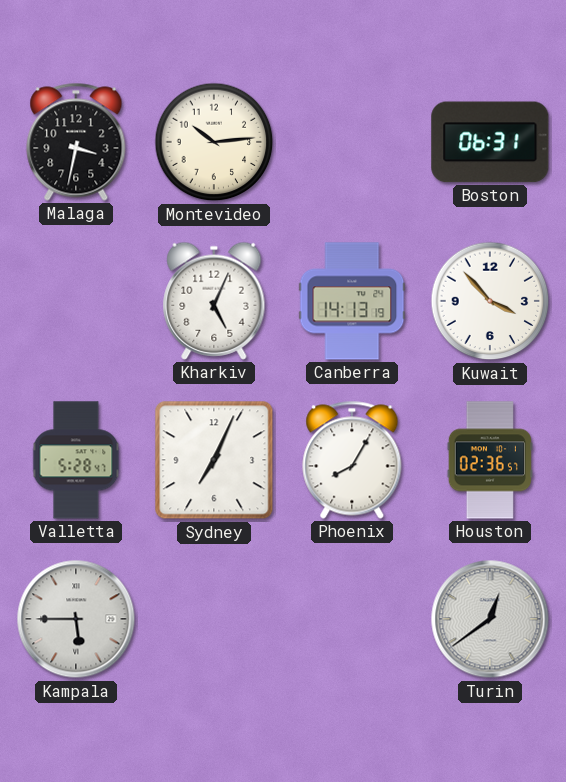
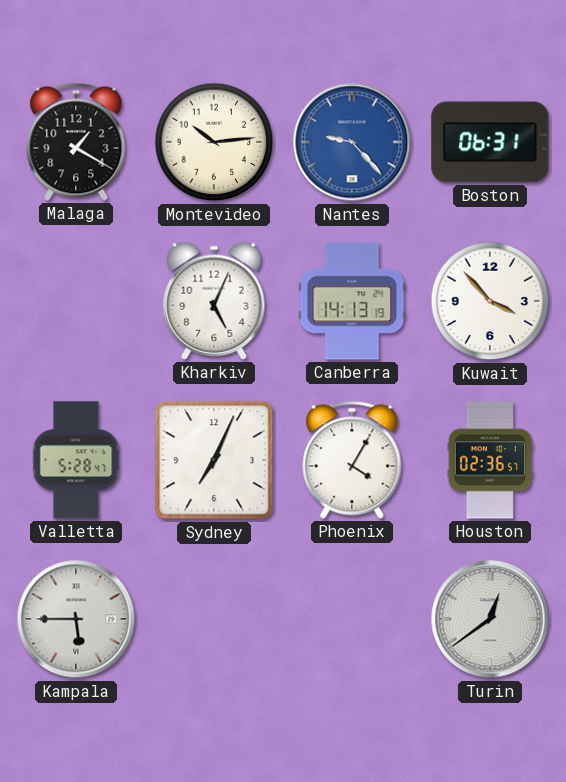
Malaga: 3:32 -> 1:20 (76, 142)
Nantes: none -> 9:23 (352, 142)
Phoenix: 8:05 -> 4:05 (352, 460)
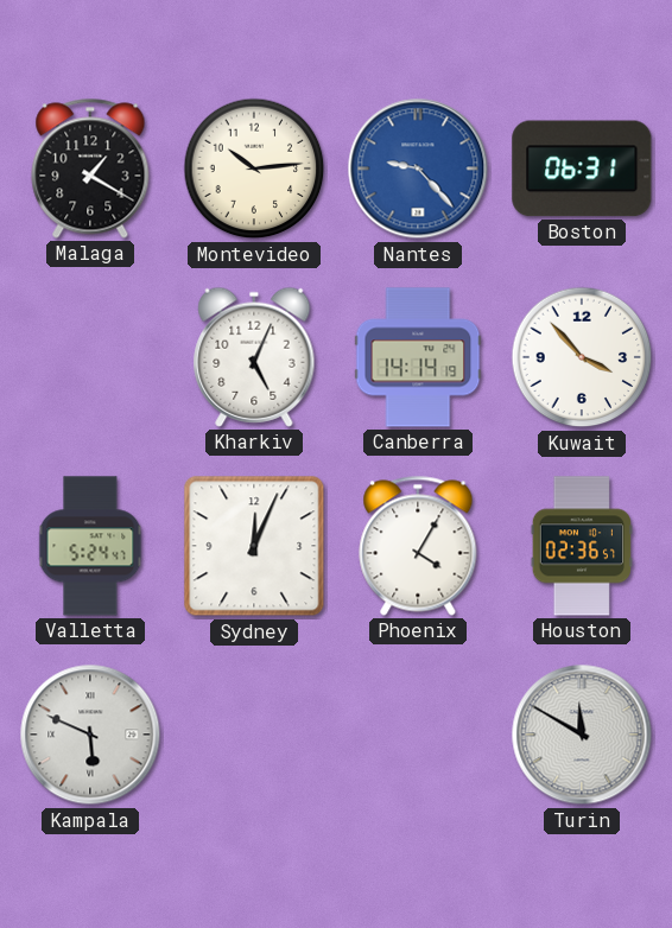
Canberra: 14:13 -> 14:14 (418, 357)
Valletta: 5:28 -> 5:24 (90, 546)
Sydney: 7:04 -> 12:04 (254, 546)
Kampala: 5:45 -> 5:49 (90, 735)
Turin: 12:39 -> 11:50 (582, 735)
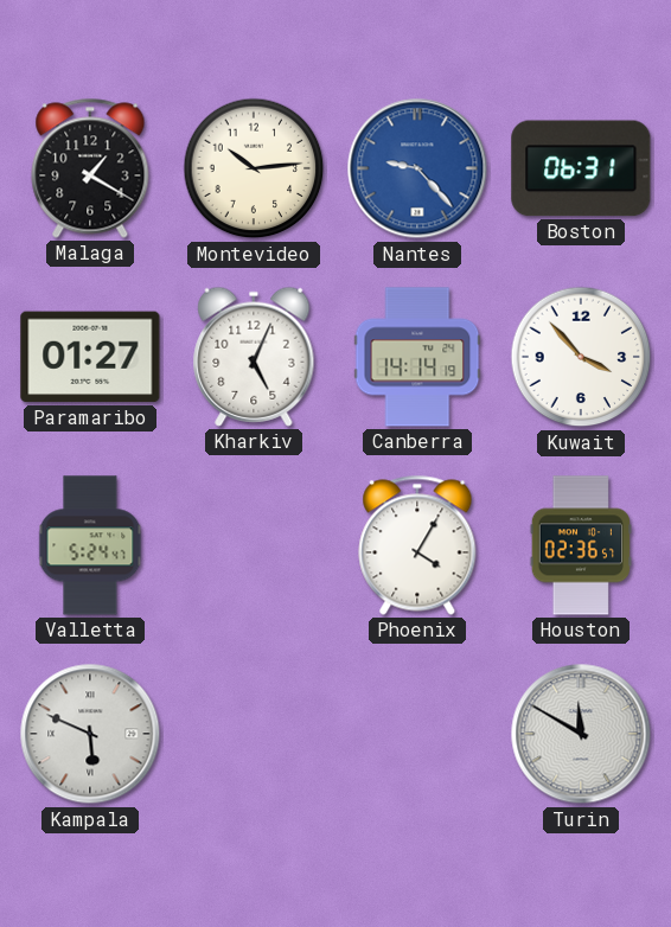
Paramaribo: none -> 01:27 (90, 357)
Sydney: 12:04 -> none (254, 546)
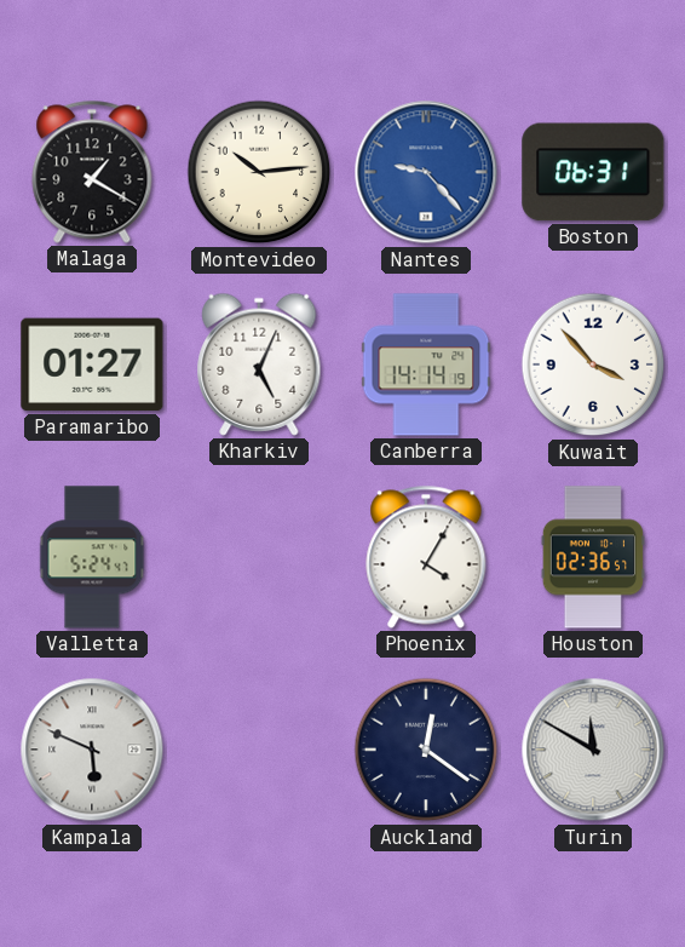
Auckland: none -> 12:21 (426, 750)
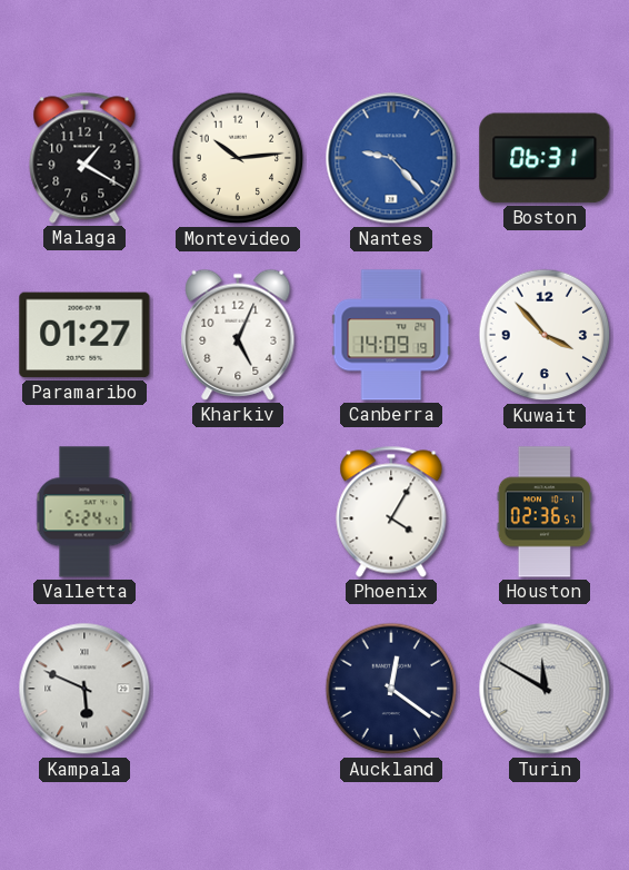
Canberra: 14:14 -> 14:09 (391, 335)
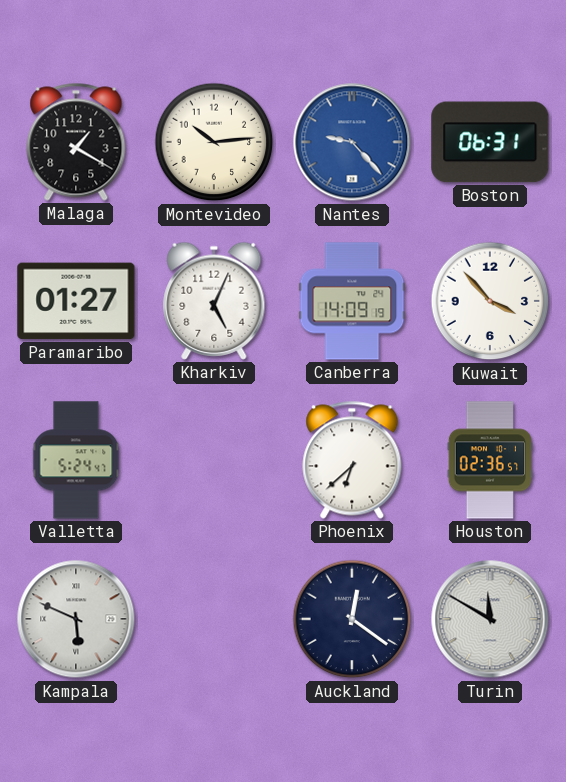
Phoenix: 4:05 -> 6:38 (352, 460)
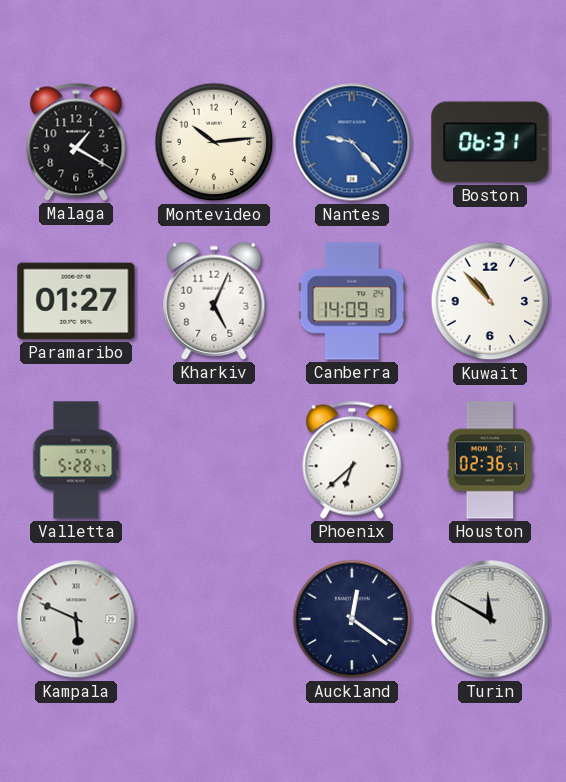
Kuwait: 3:53 -> 10:53 (490, 301)
Valletta: 5:24 -> 5:28 (76, 460)
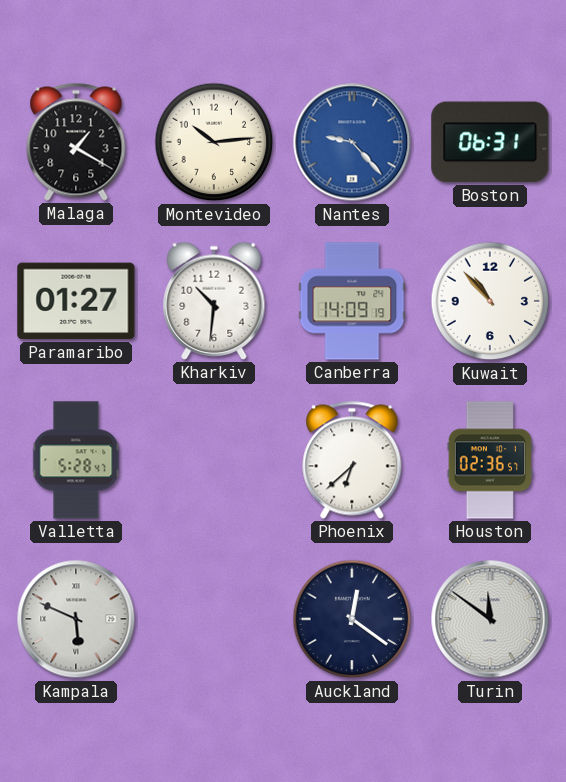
Kharkiv: 5:04 -> 10:31 (214, 301)
Turin: 11:50 -> 11:51 (490, 619)
